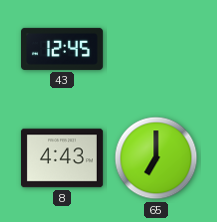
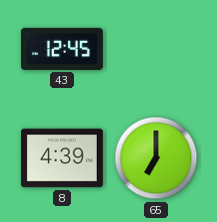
8: 4:43 -> 4:39 (63, 158)
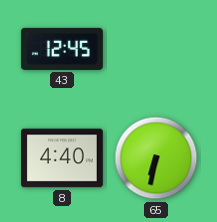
8: 4:39 -> 4:40 (63, 158)
65: 7:00 -> 6:32 (156, 158)
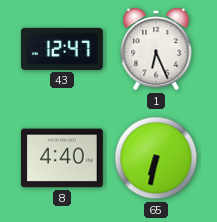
43: 12:45 -> 12:47 (63, 49)
1: none -> 6:26 (156, 49)
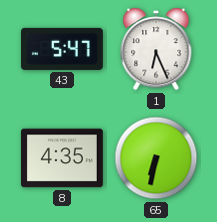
43: 12:47 -> 5:47 (63, 49)
8: 4:40 -> 4:35 (63, 158)
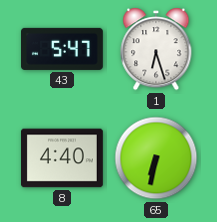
1: 6:26 -> 6:27 (156, 49)
8: 4:35 -> 4:40 (63, 158)
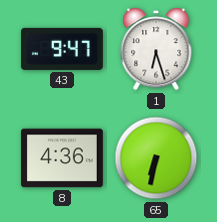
43: 5:47 -> 9:47 (63, 49)
8: 4:40 -> 4:36 (63, 158)
